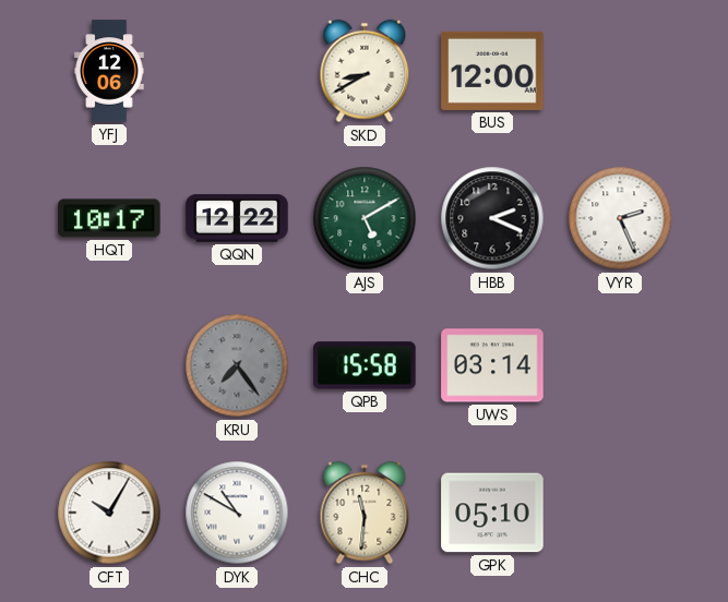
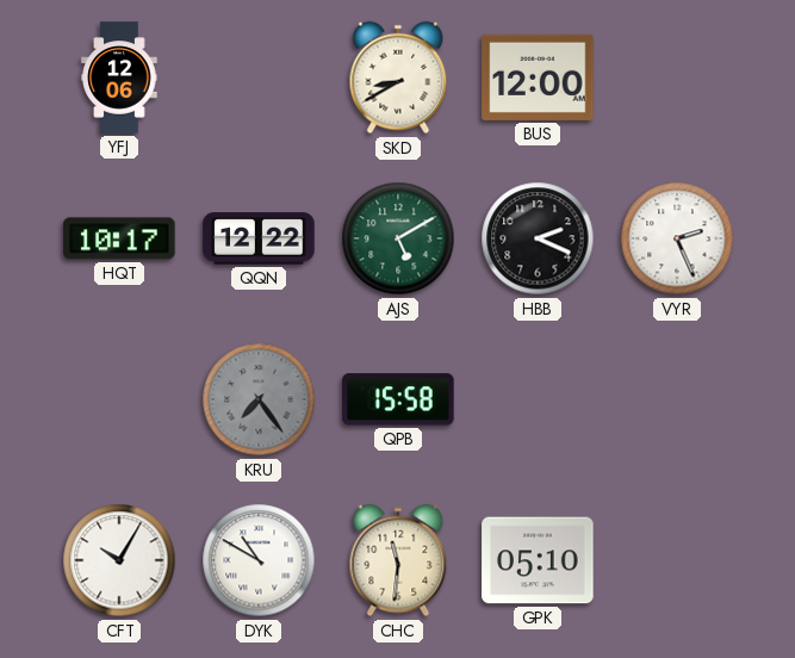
UWS: 03:14 -> none (492, 365)
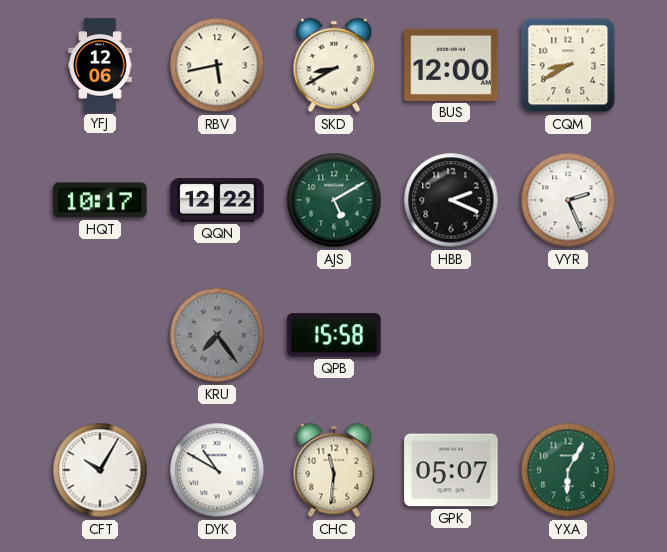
RBV: none -> 5:43 (217, 65)
CQM: none -> 8:40 (568, 65)
GPK: 05:10 -> 05:07 (451, 470)
YXA: none -> 6:05 (568, 470)
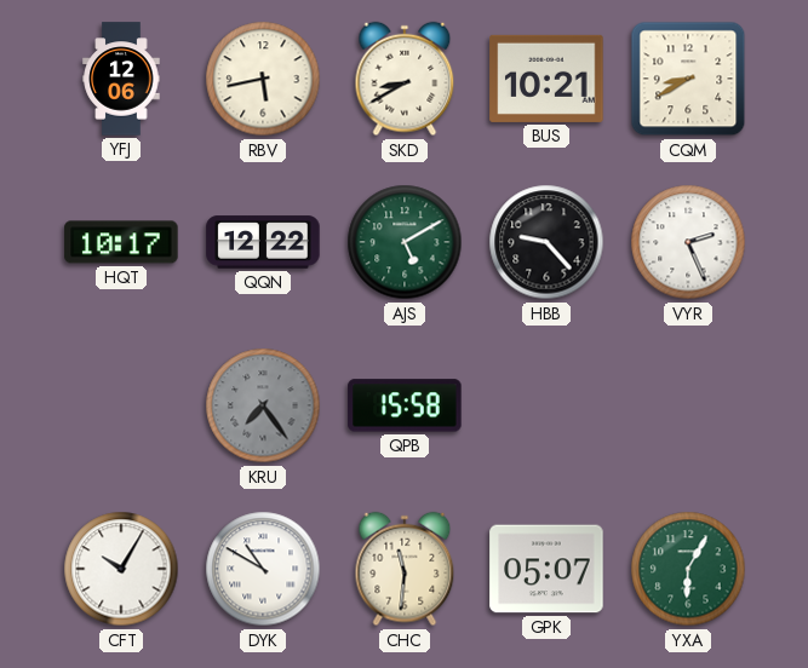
BUS: 12:00 -> 10:21 (546, 79)
HBB: 2:19 -> 9:23 (546, 242)
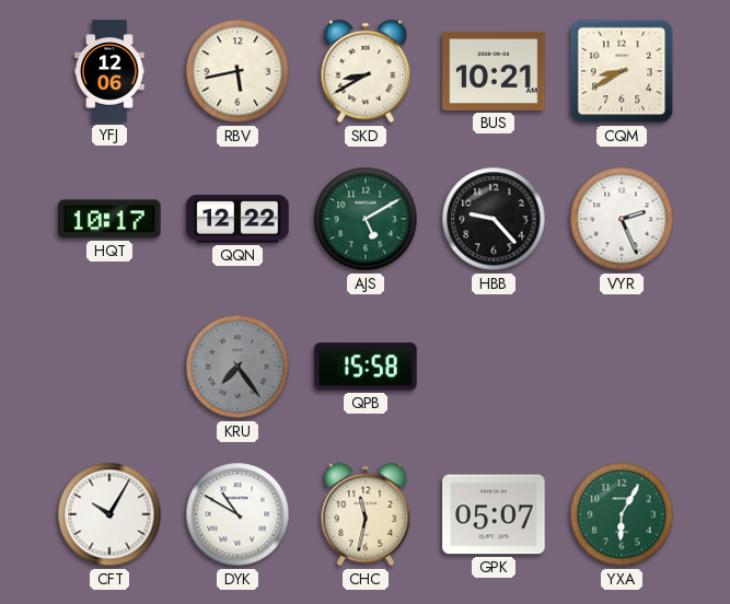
CHC: 11:31 -> 11:32 (366, 514)
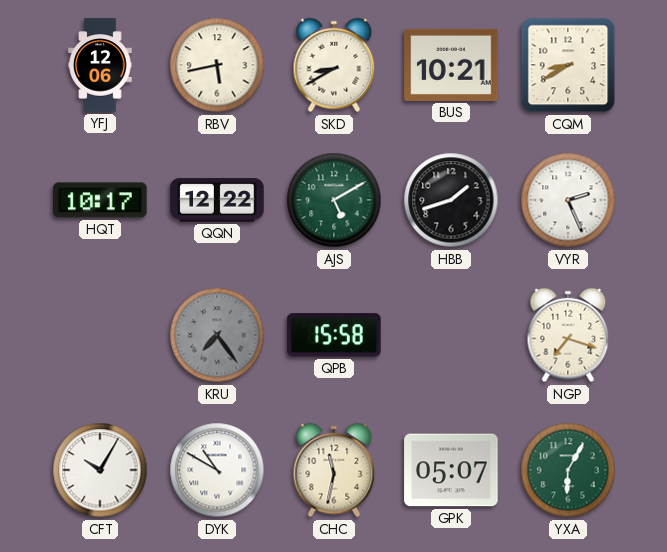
HBB: 9:23 -> 1:42 (451, 200)
NGP: none -> 7:18 (568, 335)
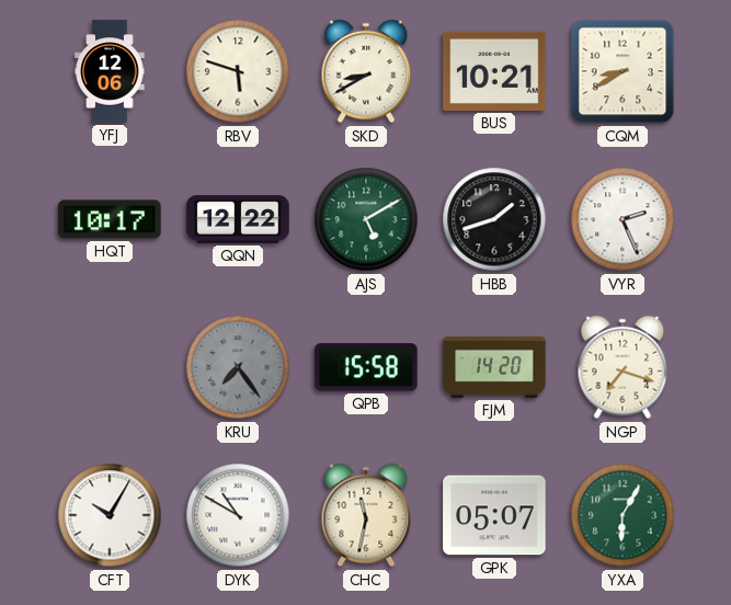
RBV: 5:43 -> 5:48 (238, 71)
FJM: none -> 14:20 (494, 367)
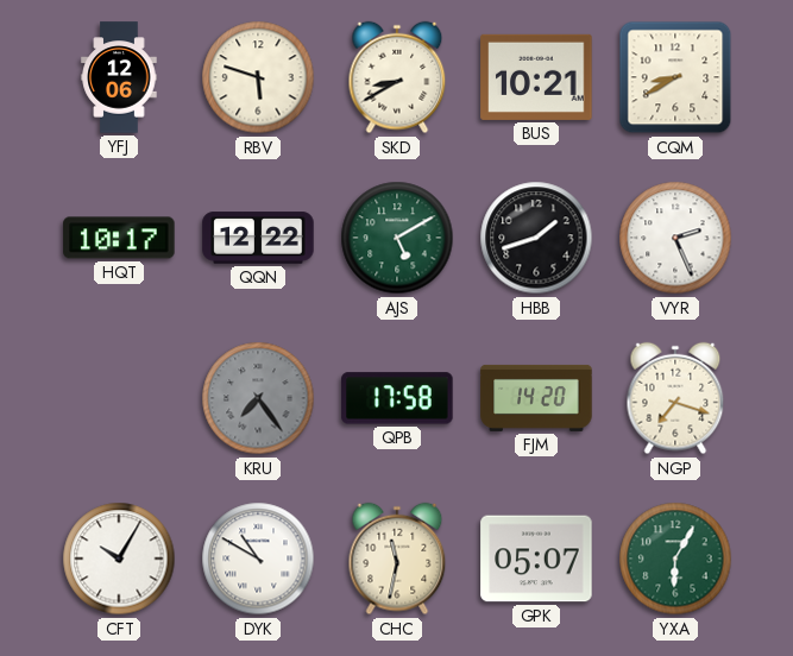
QPB: 15:58 -> 17:58 (397, 398)
